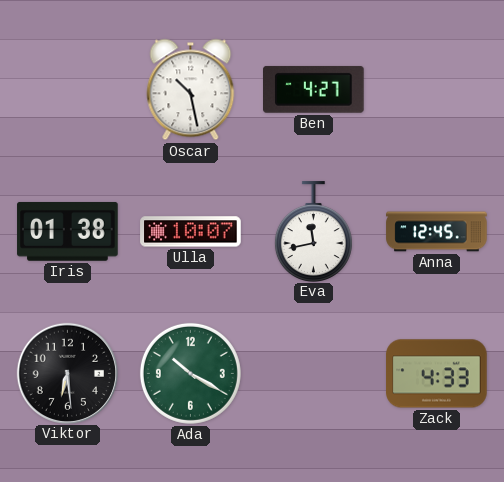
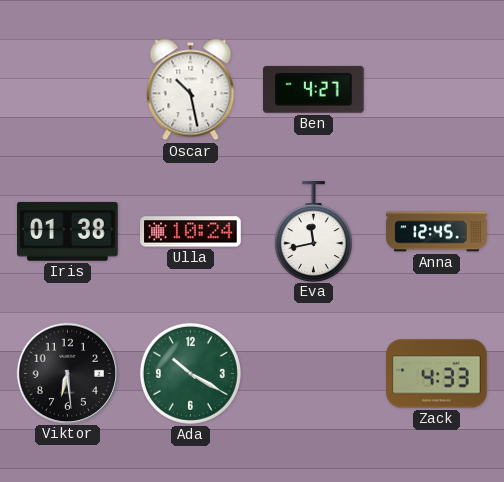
Ulla: 10:07 -> 10:24 (191, 232)
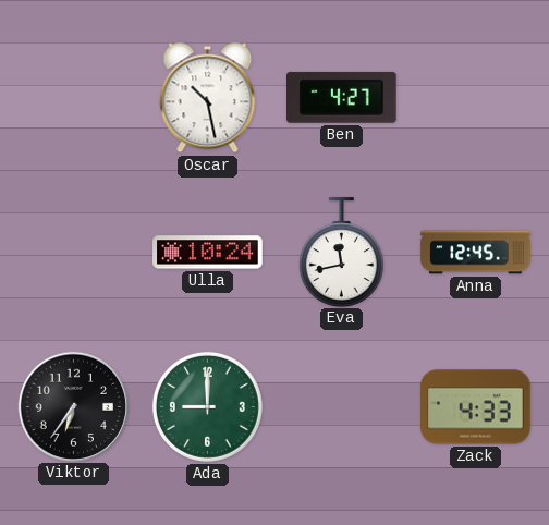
Iris: 01:38 -> none (68, 232)
Viktor: 6:29 -> 6:36 (73, 406)
Ada: 10:20 -> 9:00 (207, 406)
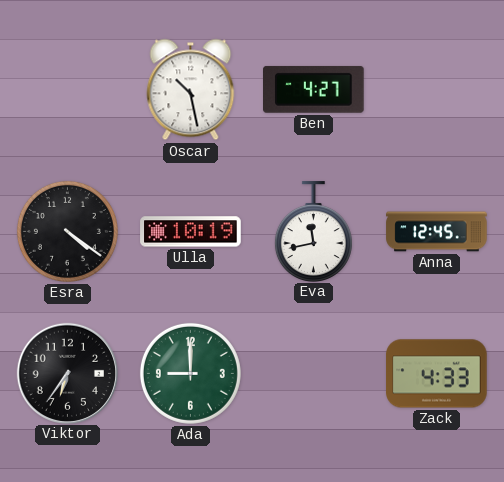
Esra: none -> 4:21 (67, 231)
Ulla: 10:24 -> 10:19 (191, 232)
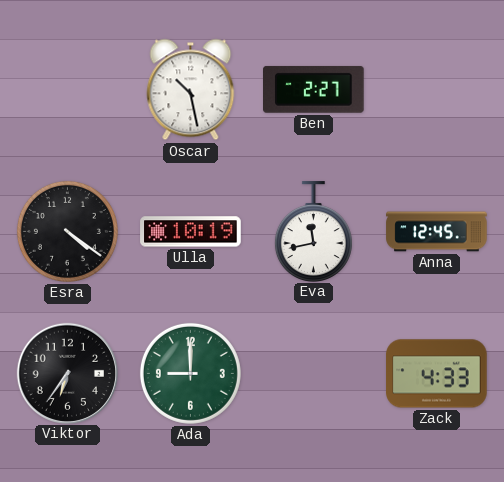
Ben: 4:27 -> 2:27 (314, 89)
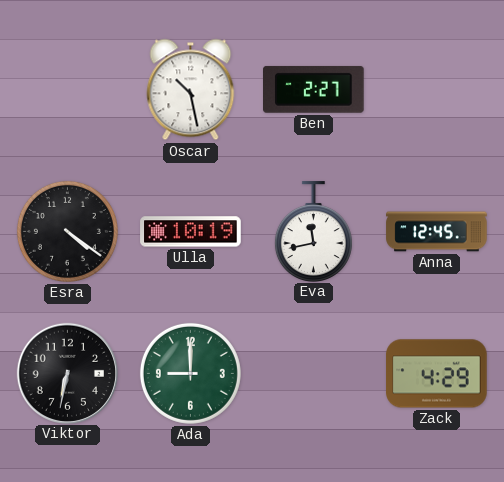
Viktor: 6:36 -> 6:32 (67, 373)
Zack: 4:33 -> 4:29 (437, 374)
